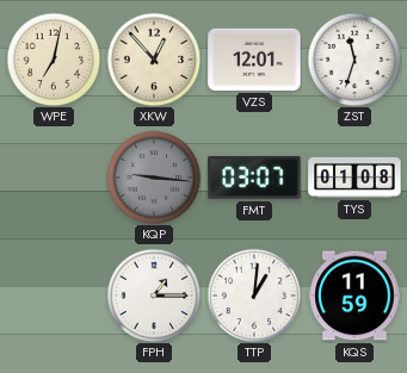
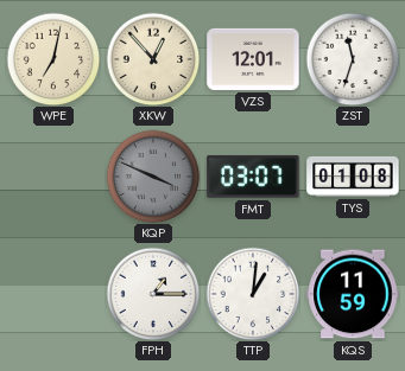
KQP: 9:16 -> 3:49 (153, 177)
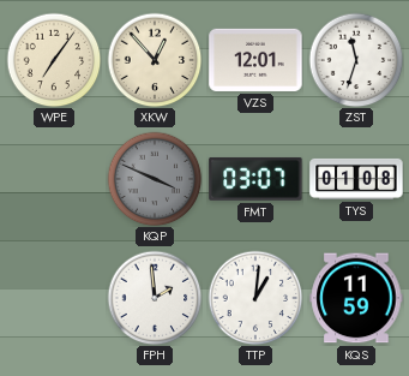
WPE: 7:02 -> 7:06 (54, 60)
FPH: 1:15 -> 1:59 (155, 298)
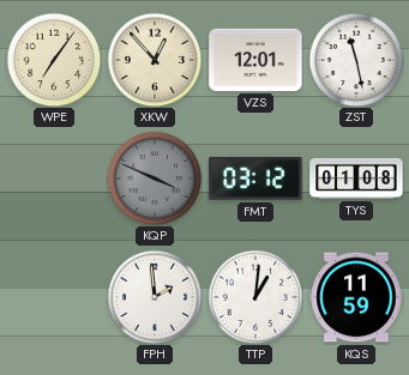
ZST: 11:33 -> 11:28 (356, 60)
FMT: 03:07 -> 03:12 (255, 179)
